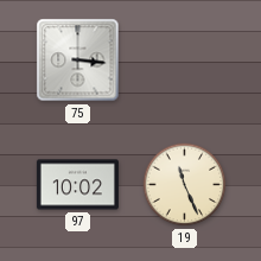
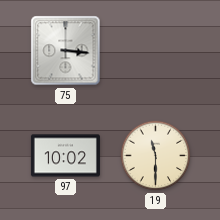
19: 11:26 -> 11:30 (156, 156)
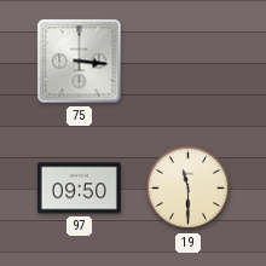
97: 10:02 -> 09:50 (79, 189)
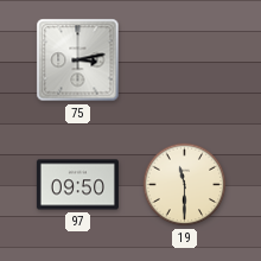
75: 3:16 -> 3:13 (78, 61)
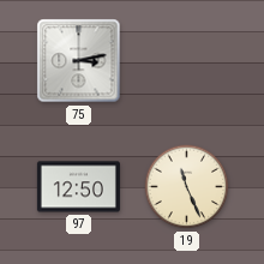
97: 09:50 -> 12:50 (78, 187)
19: 11:30 -> 11:26 (187, 187)
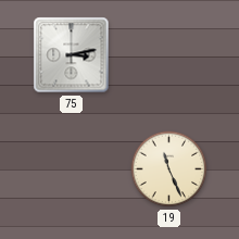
97: 12:50 -> none (78, 187)
